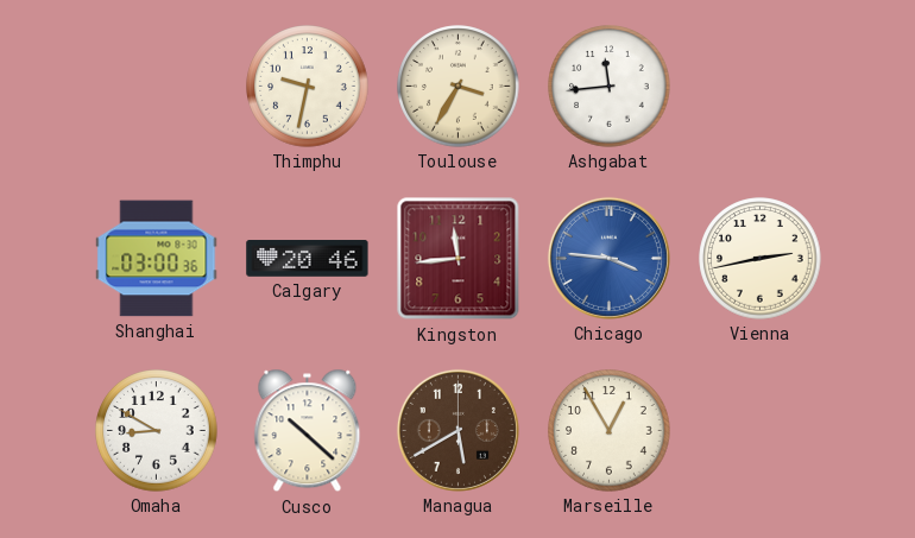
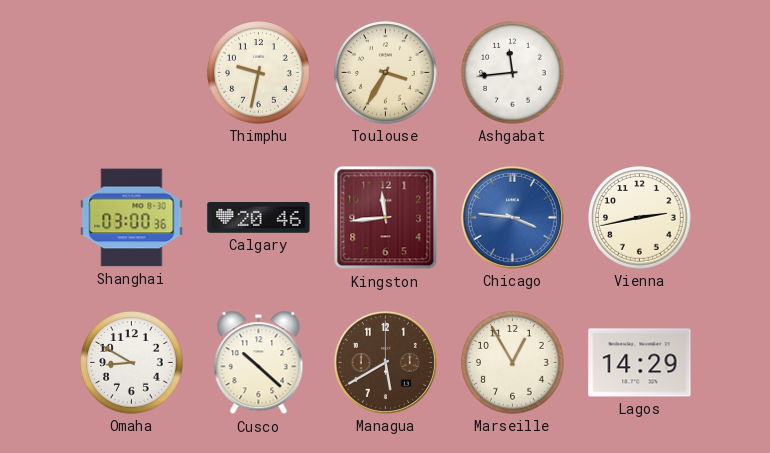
Lagos: none -> 14:29 (640, 363)
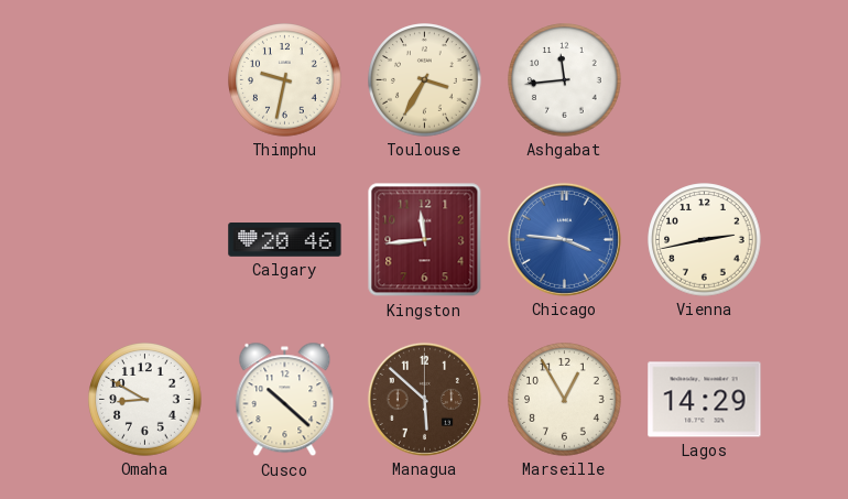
Shanghai: 03:00 -> none (132, 218)
Managua: 5:40 -> 5:52 (424, 399)
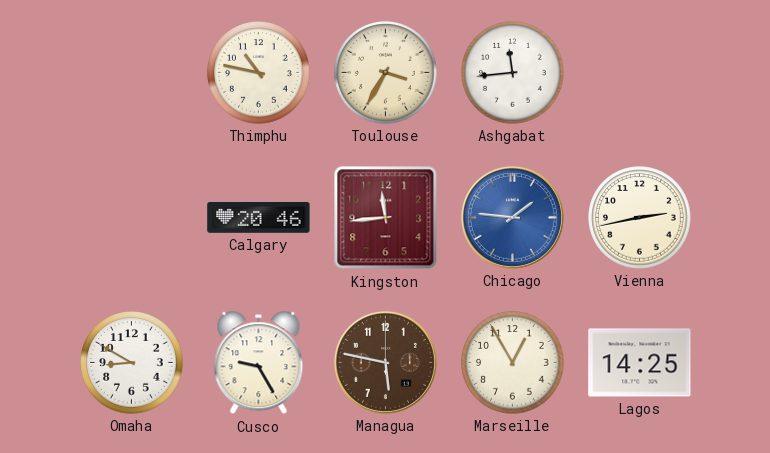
Thimphu: 9:32 -> 10:47 (259, 73)
Chicago: 3:46 -> 1:46 (512, 217)
Cusco: 10:22 -> 9:25 (259, 363)
Managua: 5:52 -> 5:47 (385, 362)
Lagos: 14:29 -> 14:25 (640, 363)
